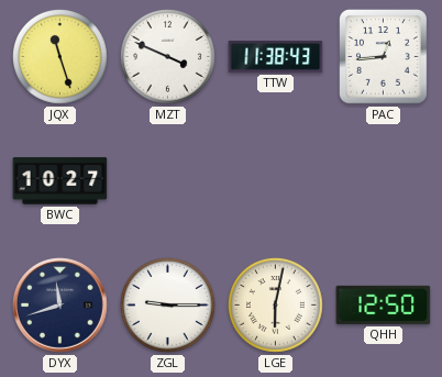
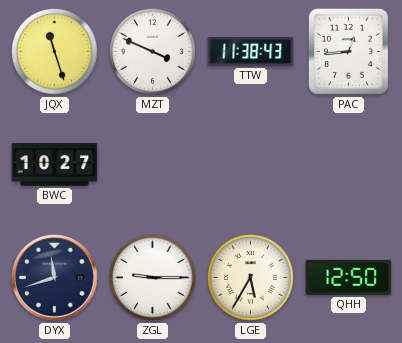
LGE: 6:02 -> 5:35 (251, 278)
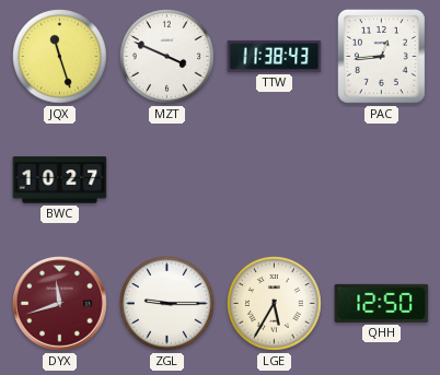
DYX dial: navy -> burgundy (60, 304)
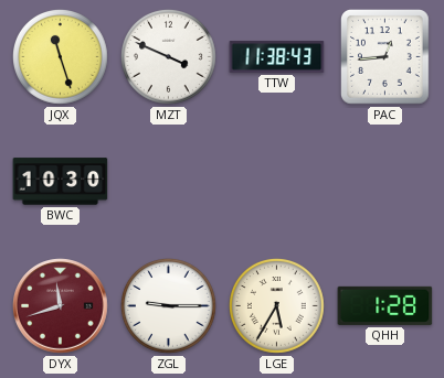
BWC: 10:27 -> 10:30 (61, 182)
QHH: 12:50 -> 1:28 (385, 305)
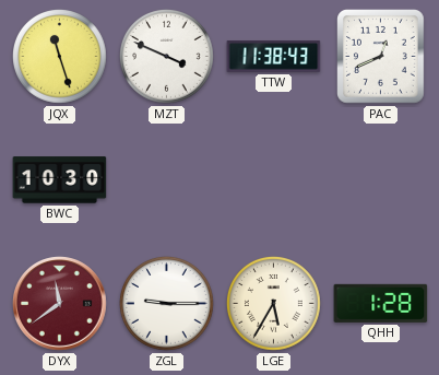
PAC: 12:44 -> 12:41 (381, 57)
DYX: 11:42 -> 11:39 (60, 304)
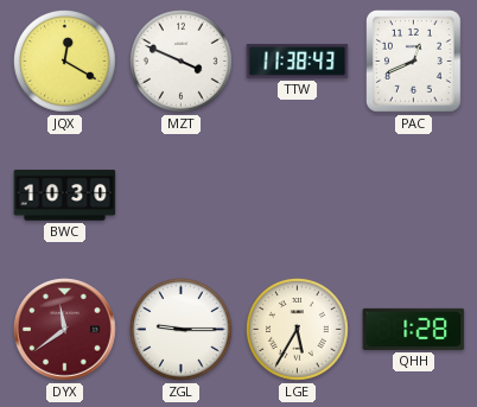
JQX: 11:27 -> 12:20 (65, 62)
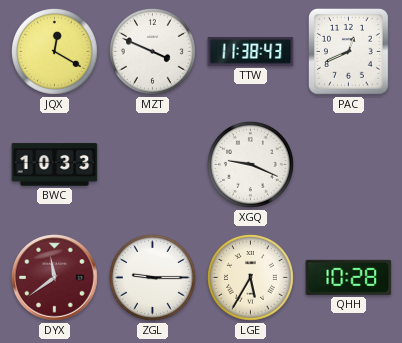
BWC: 10:30 -> 10:33 (55, 165)
XGQ: none -> 9:19 (251, 165)
QHH: 1:28 -> 10:28 (349, 277)
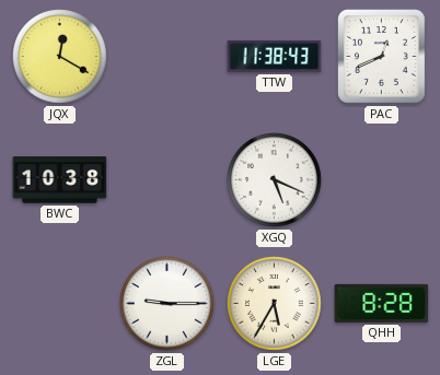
MZT: 3:49 -> none (153, 52)
BWC: 10:33 -> 10:38 (60, 180)
XGQ: 9:19 -> 5:19 (275, 180)
DYX: 11:39 -> none (55, 278)
QHH: 10:28 -> 8:28 (382, 303)
